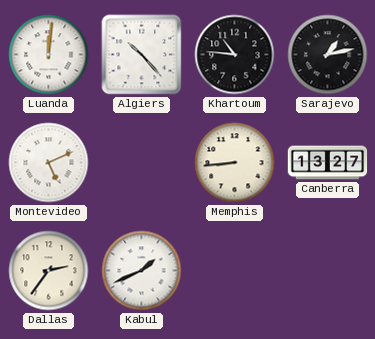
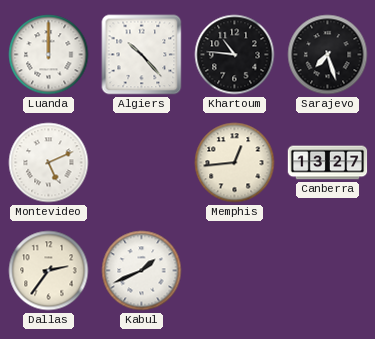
Luanda: 12:01 -> 12:00 (49, 55)
Sarajevo: 1:13 -> 7:27 (328, 55)
Memphis: 8:44 -> 12:44 (235, 163)
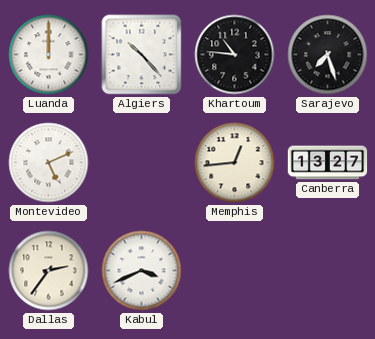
Kabul: 1:41 -> 3:41 (142, 271)
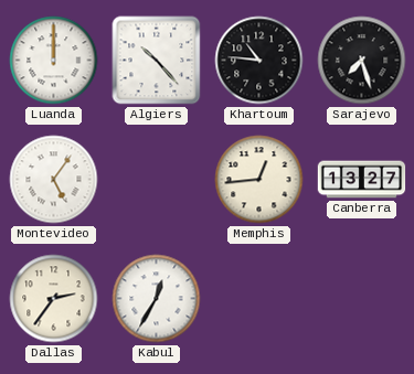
Montevideo: 5:11 -> 5:06 (54, 180)
Kabul: 3:41 -> 12:35 (157, 299)
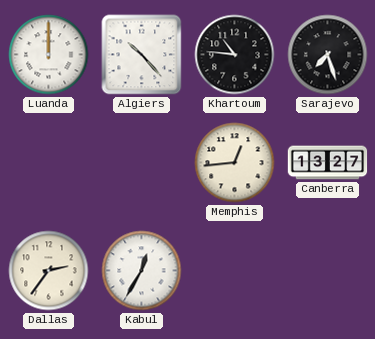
Montevideo: 5:06 -> none (54, 180)
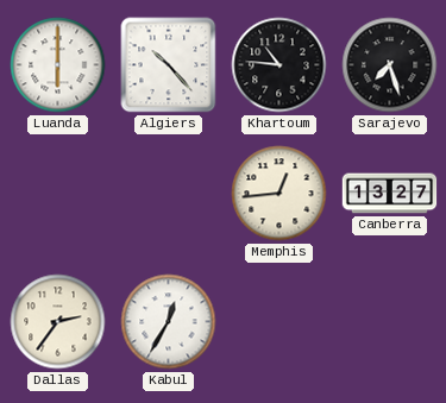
Luanda: 12:00 -> 6:00 (58, 65)
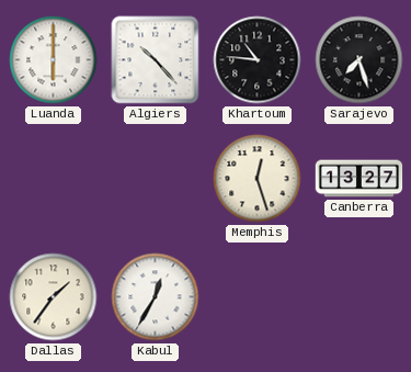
Memphis: 12:44 -> 12:27 (258, 179)
Dallas: 2:36 -> 1:36 (54, 297)
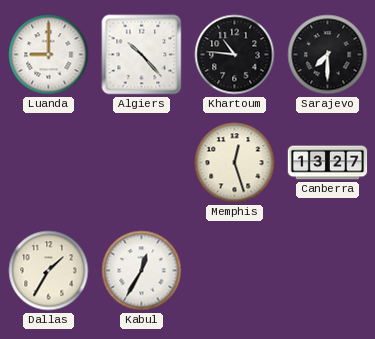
Luanda: 6:00 -> 9:00 (49, 55)
Sarajevo: 7:27 -> 7:30 (328, 55)
Dallas: 1:36 -> 1:35 (49, 271)
